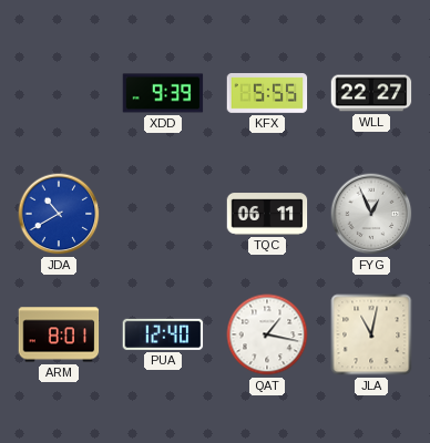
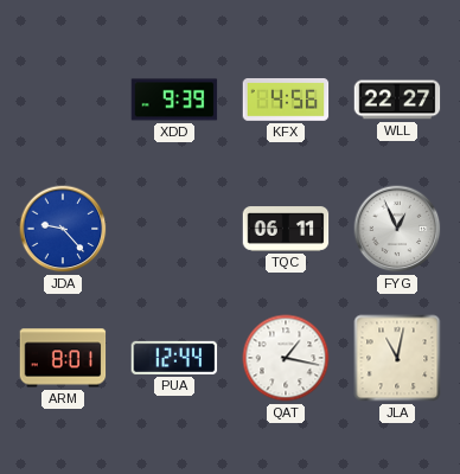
KFX: 5:55 -> 4:56 (286, 101)
JDA: 10:40 -> 9:23 (63, 229)
PUA: 12:40 -> 12:44 (174, 358)
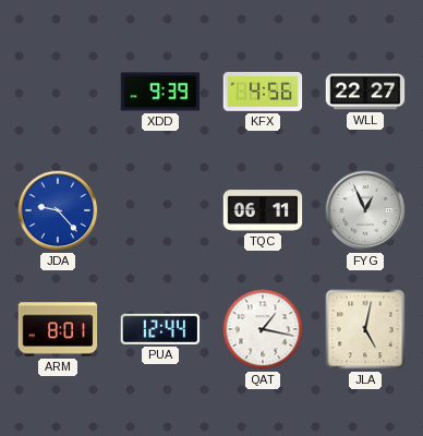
JLA: 11:02 -> 5:02 (365, 329)
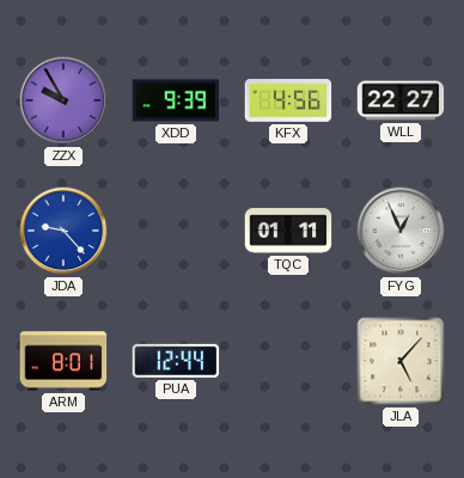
ZZX: none -> 9:55 (63, 100)
TQC: 06:11 -> 01:11 (288, 231)
QAT: 1:17 -> none (263, 329)
JLA: 5:02 -> 5:07 (401, 361)
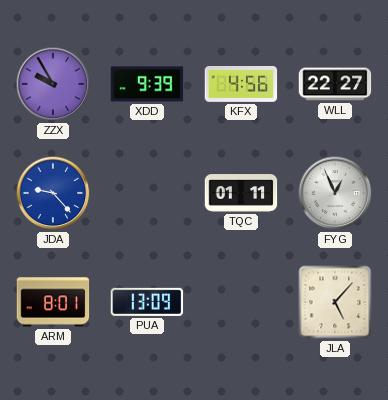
PUA: 12:44 -> 13:09 (147, 302)
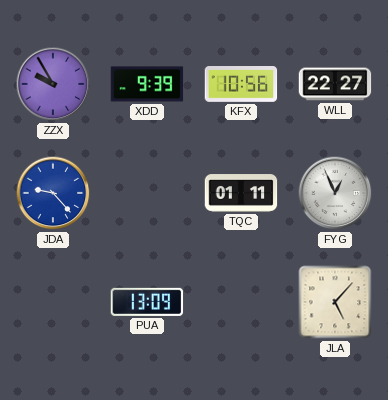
KFX: 4:56 -> 10:56 (241, 85)
ARM: 8:01 -> none (53, 302)
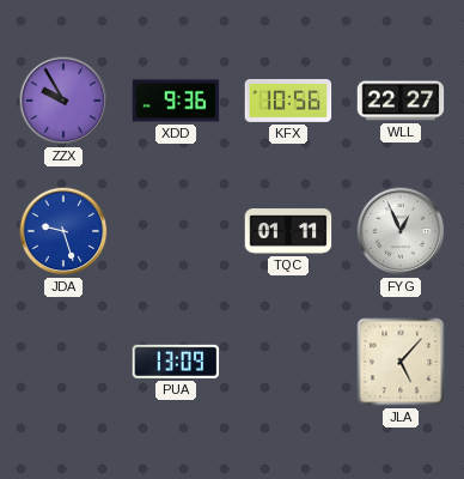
XDD: 9:39 -> 9:36 (176, 101)
JDA: 9:23 -> 9:27 (63, 231)
